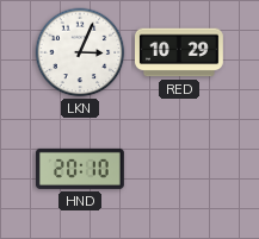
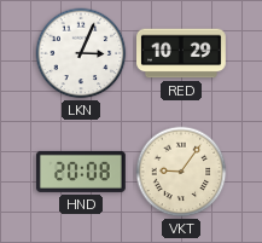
HND: 20:10 -> 20:08 (81, 172)
VKT: none -> 9:06 (181, 172)
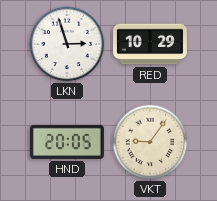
LKN: 3:04 -> 2:57 (67, 44)
HND: 20:08 -> 20:05 (67, 142)
